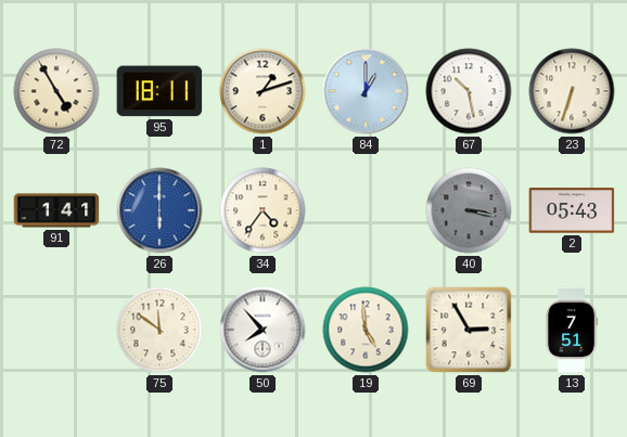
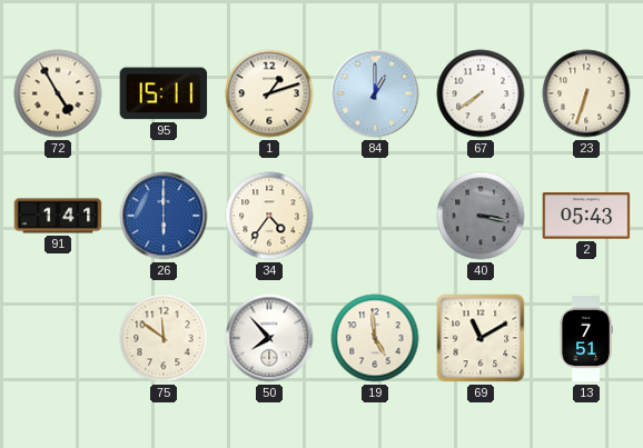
95: 18:11 -> 15:11 (164, 93)
67: 10:28 -> 7:39 (481, 93)
69: 2:55 -> 11:10 (481, 338)
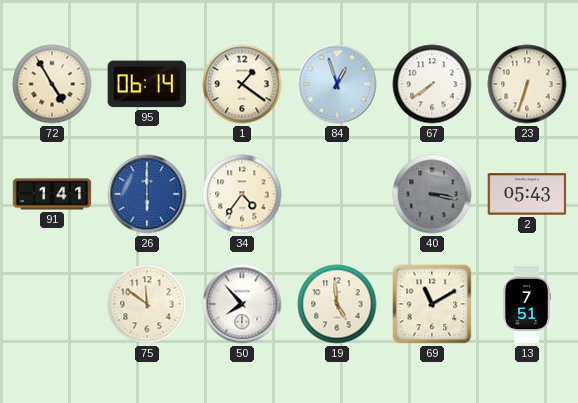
95: 15:11 -> 06:14 (147, 84)
1: 1:12 -> 1:21 (242, 84)
84: 1:00 -> 12:57 (337, 84)
